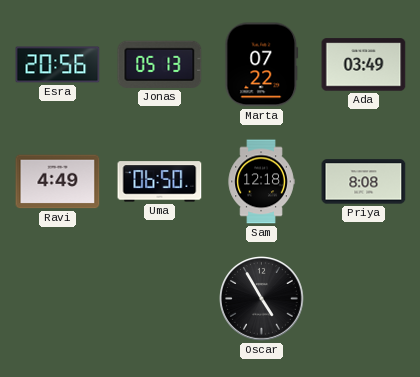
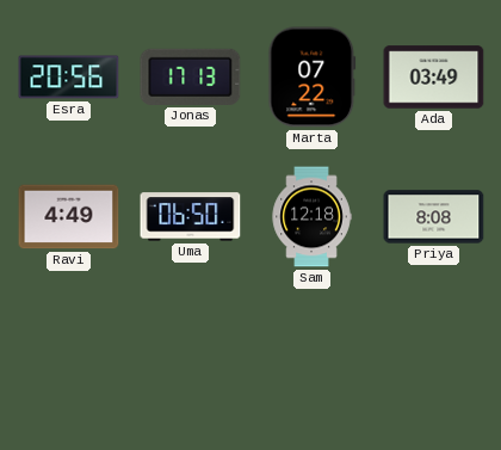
Jonas: 05:13 -> 17:13 (191, 76)
Oscar: 4:55 -> none (262, 299)
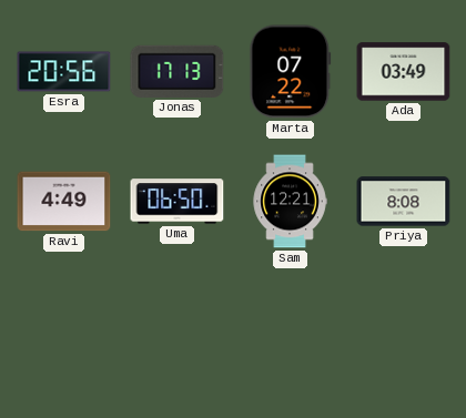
Sam: 12:18 -> 12:21 (290, 202)
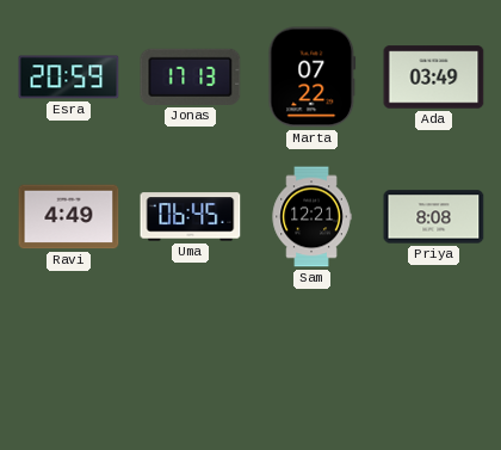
Esra: 20:56 -> 20:59 (69, 78)
Uma: 06:50 -> 06:45 (191, 217)
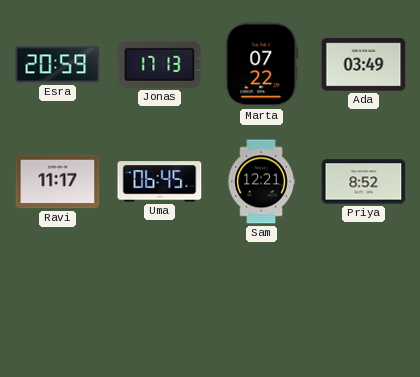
Ravi: 4:49 -> 11:17 (58, 182)
Priya: 8:08 -> 8:52 (364, 182)
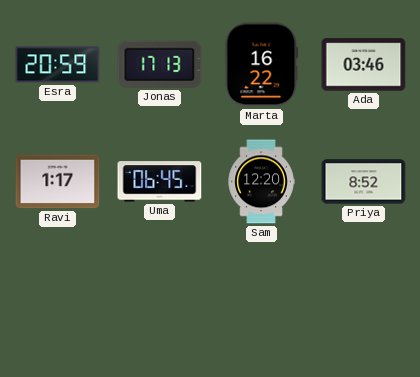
Marta: 07:22 -> 16:22 (262, 65)
Ada: 03:49 -> 03:46 (364, 65)
Ravi: 11:17 -> 1:17 (58, 182)
Sam: 12:21 -> 12:20 (261, 182)
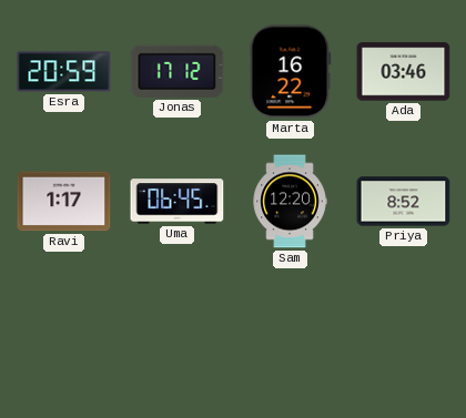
Jonas: 17:13 -> 17:12 (178, 71)
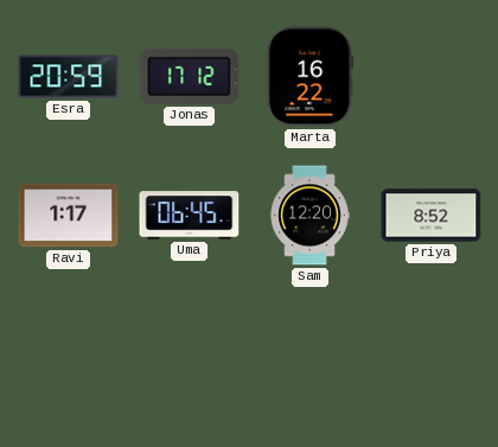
Ada: 03:46 -> none (404, 72)
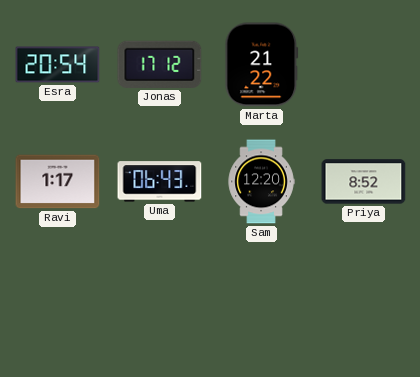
Esra: 20:59 -> 20:54 (58, 65)
Marta: 16:22 -> 21:22 (262, 65)
Uma: 06:45 -> 06:43 (160, 182)
